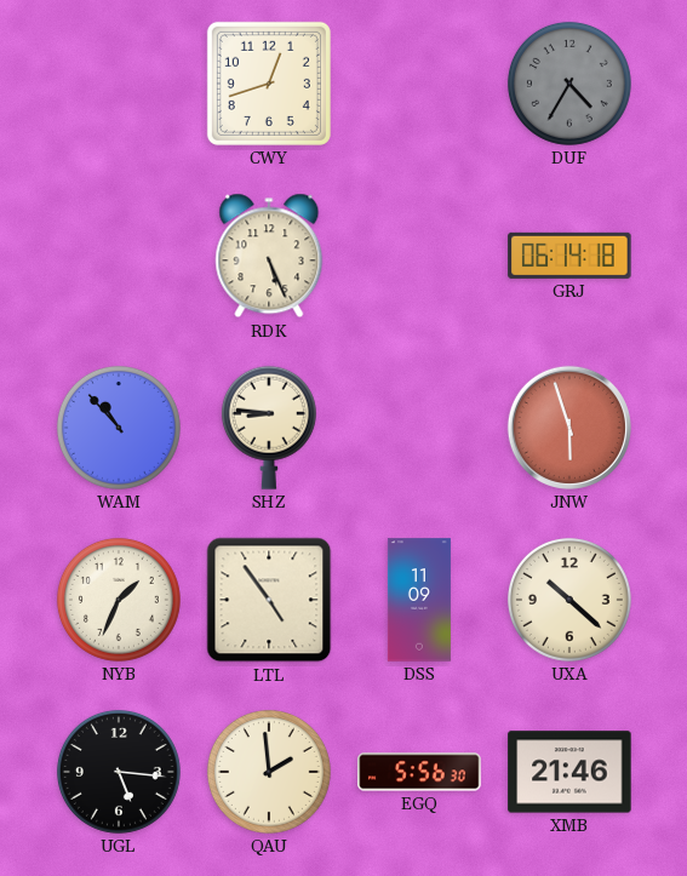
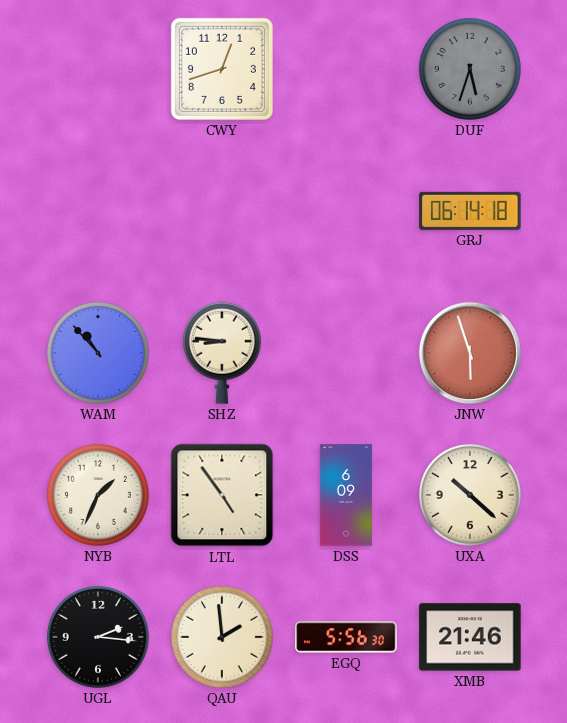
DUF: 4:35 -> 5:33 (470, 69)
RDK: 5:26 -> none (269, 256)
DSS: 11:09 -> 6:09 (346, 495)
UGL: 5:16 -> 2:16 (98, 637)
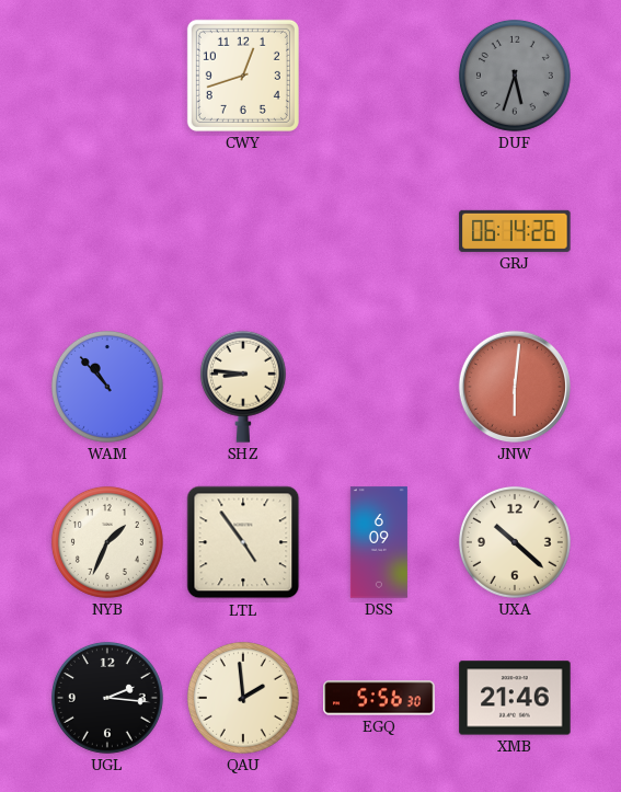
GRJ: 06:14:18 -> 06:14:26 (515, 231)
JNW: 5:57 -> 6:01 (515, 387)
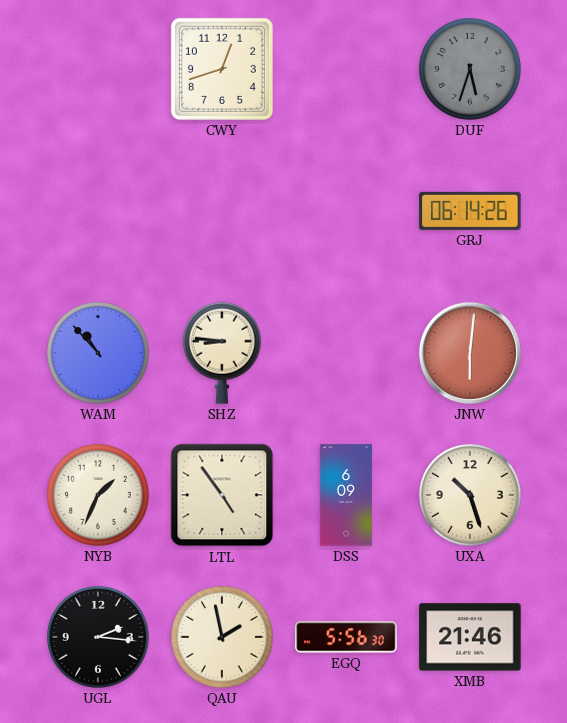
UXA: 10:22 -> 10:27 (470, 495)
QAU: 1:59 -> 1:58 (222, 637)
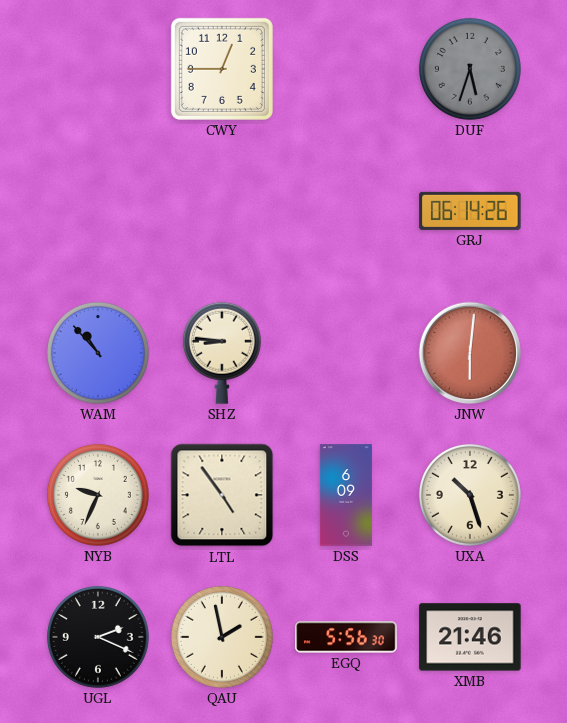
CWY: 12:42 -> 12:45 (222, 69)
NYB: 1:34 -> 9:34 (98, 495)
UGL: 2:16 -> 2:19 (98, 637)
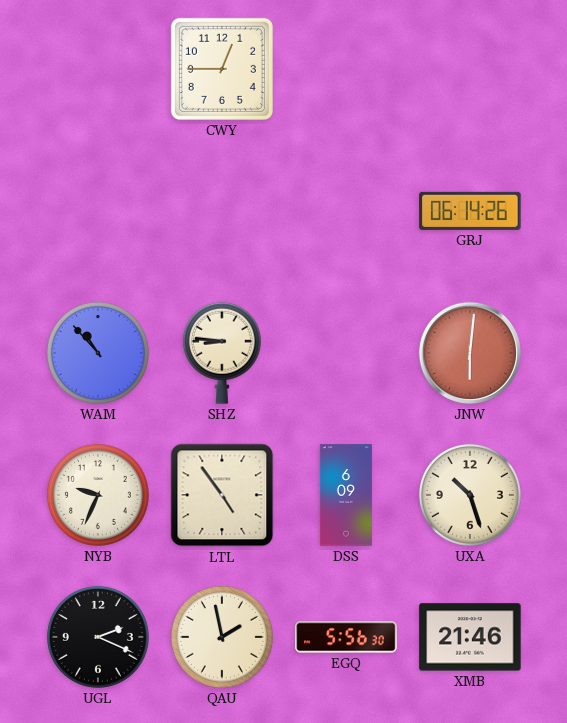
DUF: 5:33 -> none (470, 69)
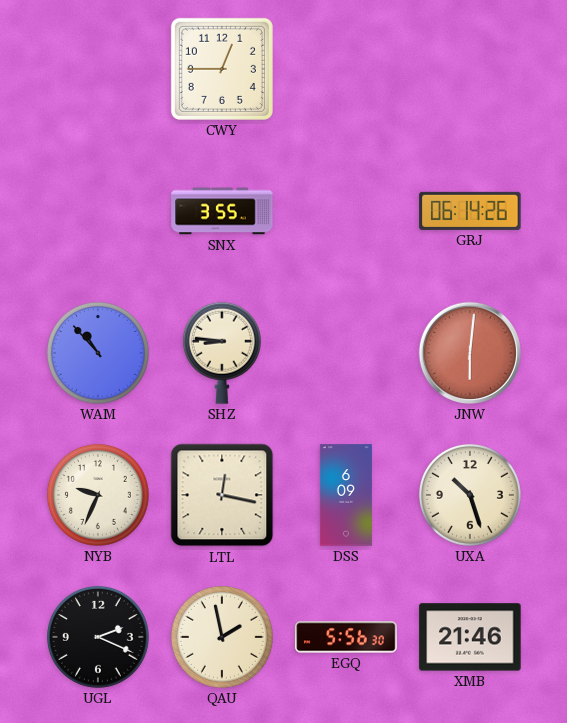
SNX: none -> 3:55 (222, 211)
LTL: 4:54 -> 12:17 (222, 495)
